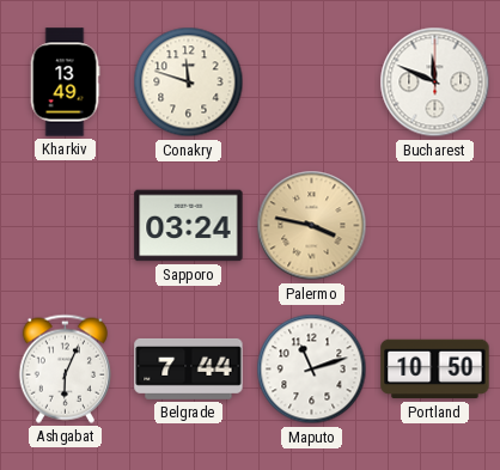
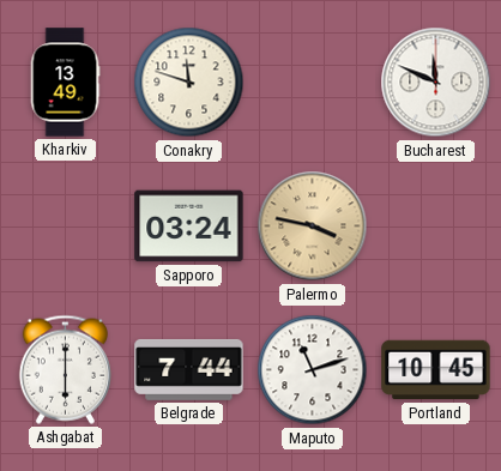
Ashgabat: 6:04 -> 6:00 (65, 369)
Portland: 10:50 -> 10:45 (436, 370)
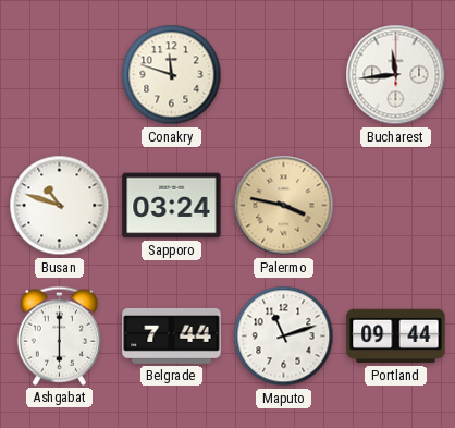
Kharkiv: 13:49 -> none (65, 83)
Bucharest: 11:49 -> 11:44 (396, 75)
Busan: none -> 10:48 (60, 206)
Portland: 10:45 -> 09:44 (396, 337)
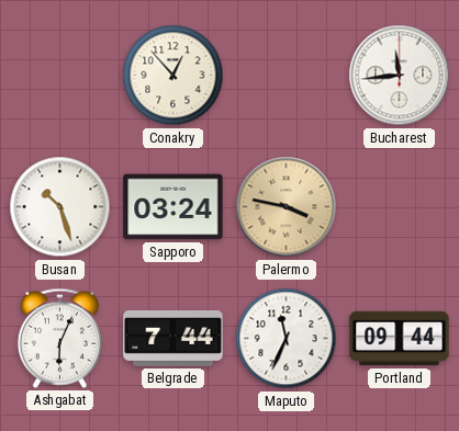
Conakry: 11:48 -> 12:53 (173, 76)
Busan: 10:48 -> 10:27 (60, 207)
Ashgabat: 6:00 -> 6:04 (59, 338)
Maputo: 11:12 -> 11:34 (287, 339)
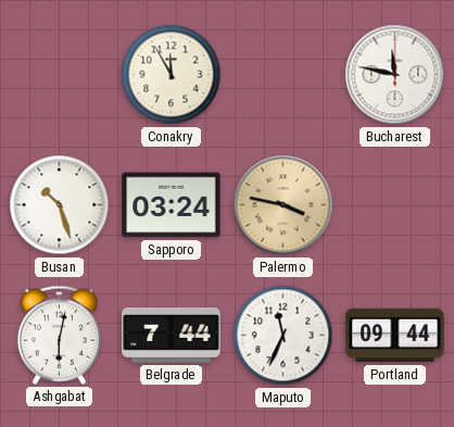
Conakry: 12:53 -> 11:55 (172, 75)
Bucharest: 11:44 -> 11:47 (395, 75)
Ashgabat: 6:04 -> 6:02 (59, 335)
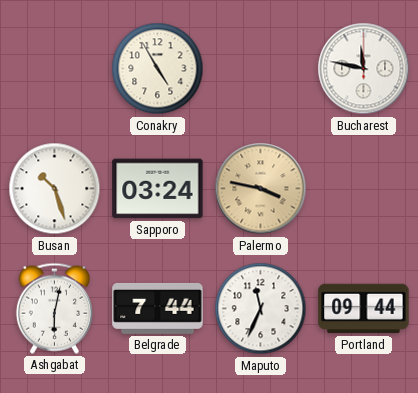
Conakry: 11:55 -> 4:55 (158, 69)
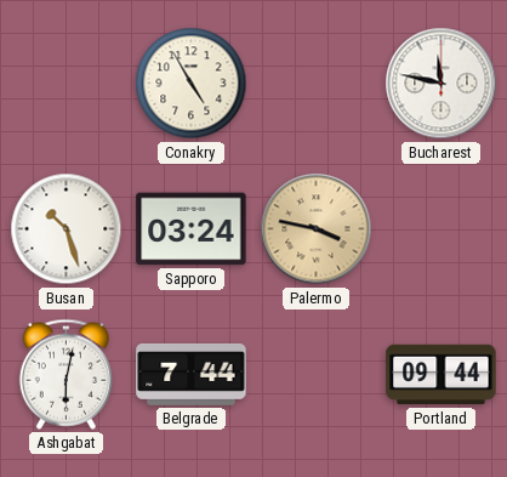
Maputo: 11:34 -> none (261, 309)
